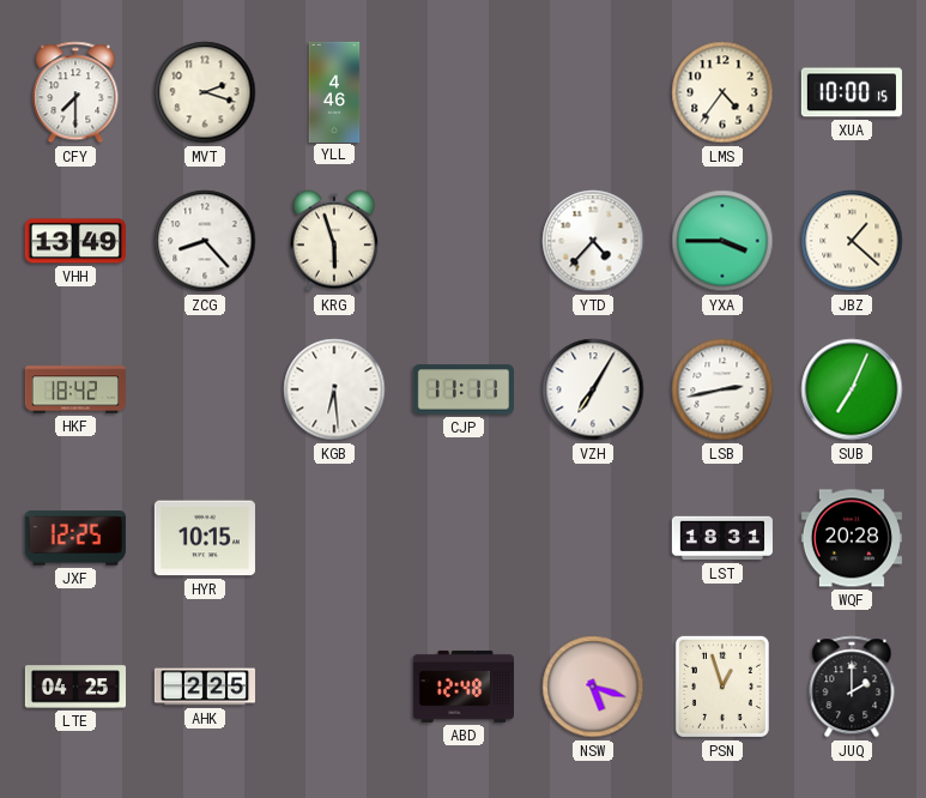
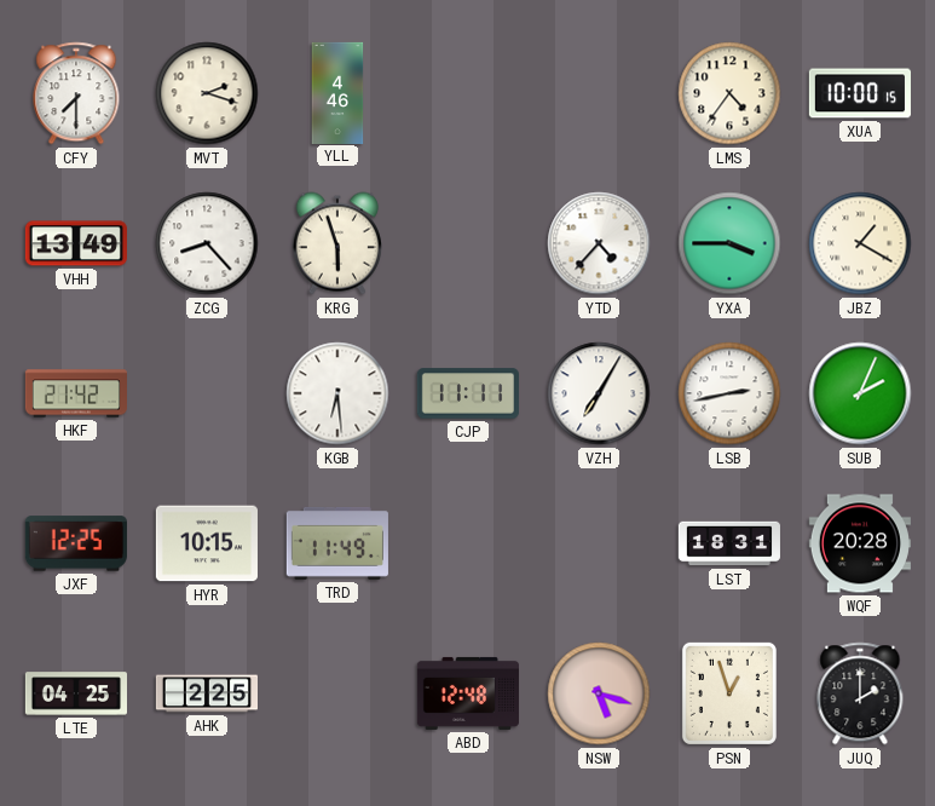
JBZ: 1:22 -> 1:20 (860, 243)
HKF: 18:42 -> 21:42 (76, 393)
SUB: 7:04 -> 2:04 (860, 393)
TRD: none -> 11:49 (337, 543)
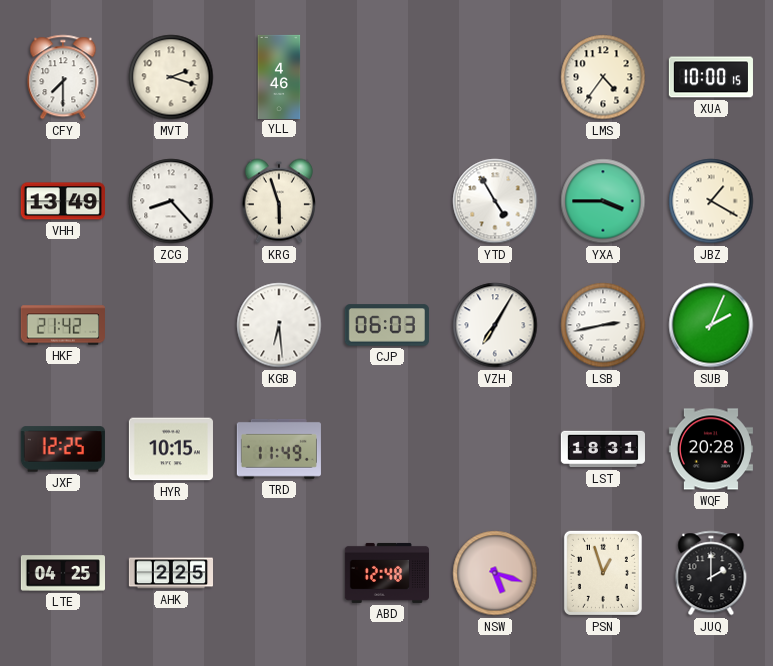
YTD: 4:37 -> 4:55 (495, 201)
CJP: 11:11 -> 06:03 (387, 325)
